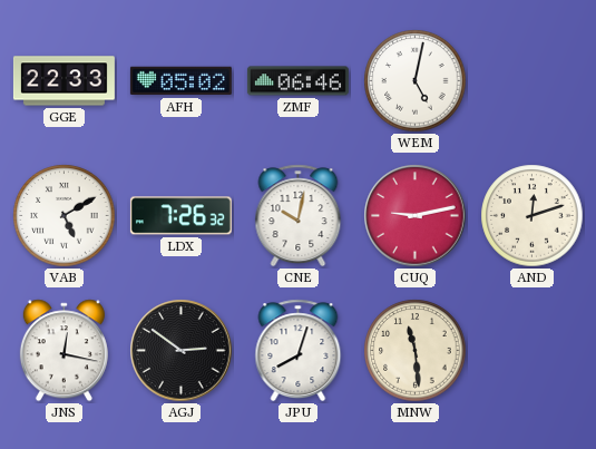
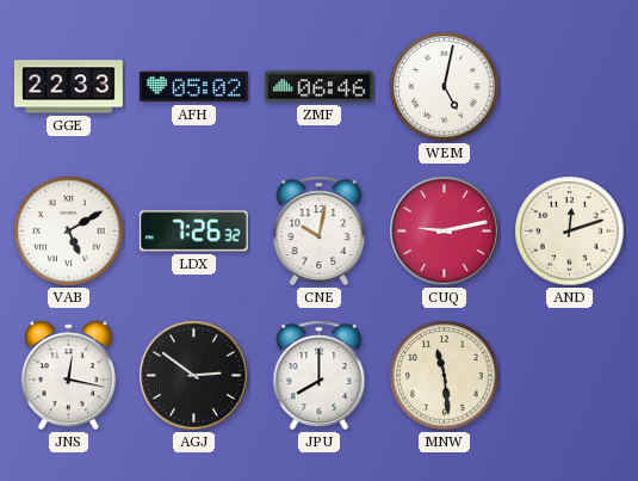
JPU: 8:03 -> 8:00 (320, 376)
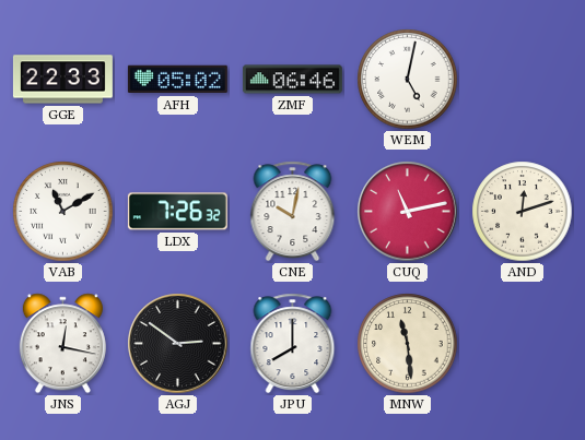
VAB: 5:10 -> 11:10 (63, 212)
CUQ: 9:13 -> 11:13 (408, 212)
